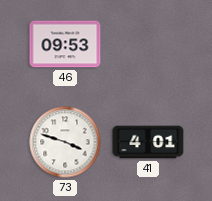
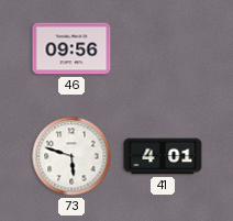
46: 09:53 -> 09:56 (71, 48)
73: 3:48 -> 5:48 (71, 156)
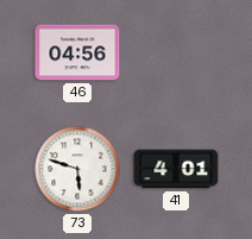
46: 09:56 -> 04:56 (77, 52)
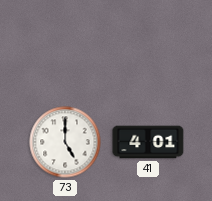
46: 04:56 -> none (77, 52)
73: 5:48 -> 5:00 (65, 142)
